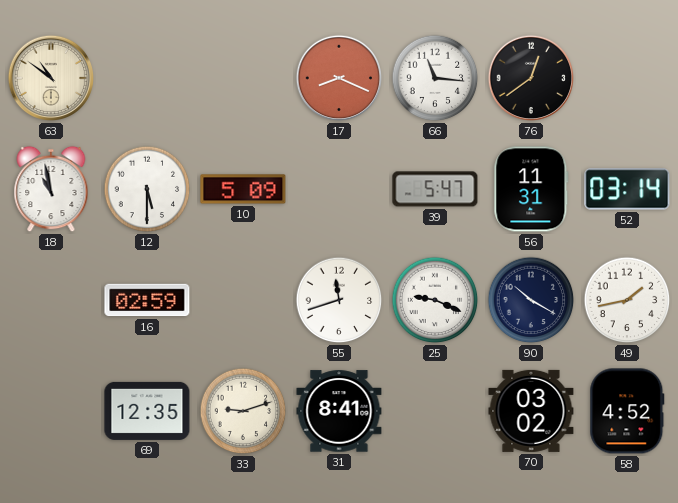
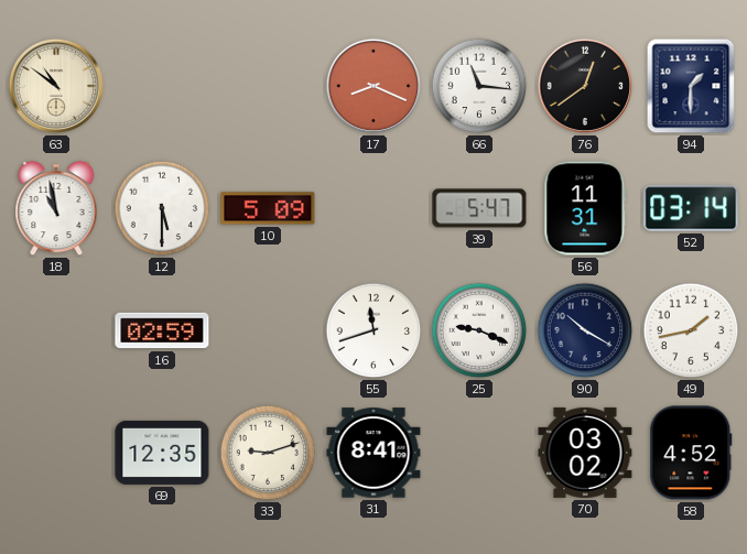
94: none -> 1:30 (691, 86)
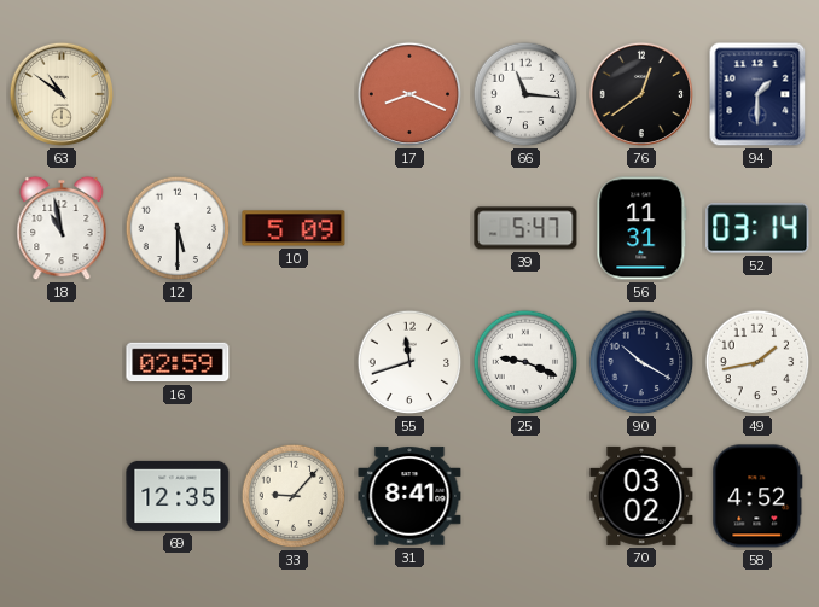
33: 9:12 -> 9:07 (294, 496)
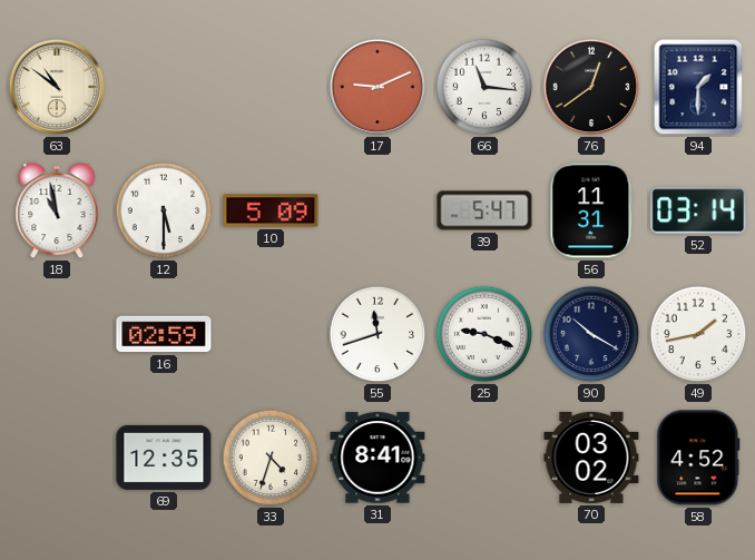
17: 8:19 -> 9:11 (377, 87)
33: 9:07 -> 4:33 (271, 458)
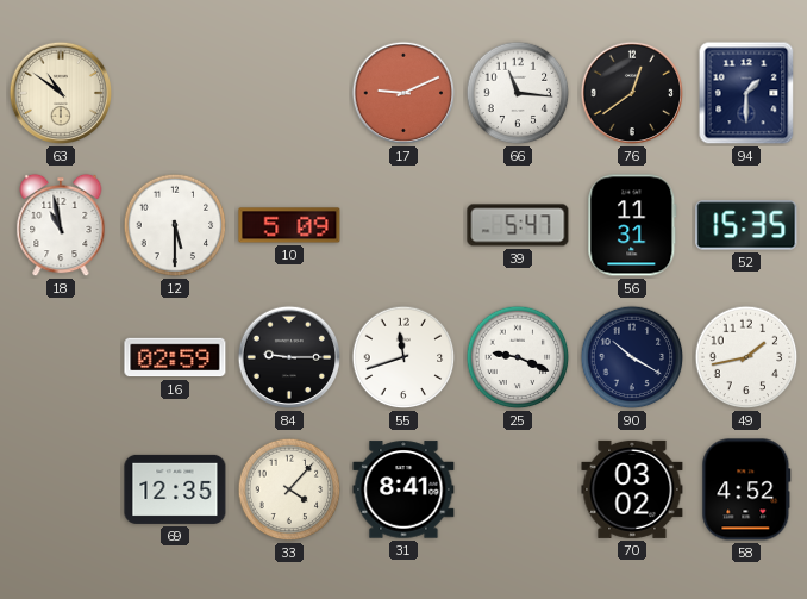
52: 03:14 -> 15:35 (746, 225)
84: none -> 9:15 (289, 357)
33: 4:33 -> 4:07 (289, 489)
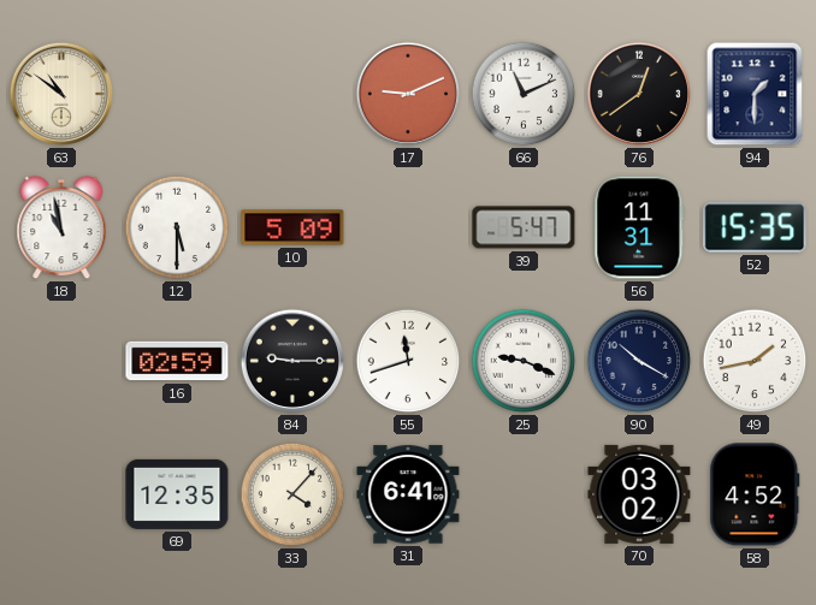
66: 11:16 -> 11:11 (524, 94)
31: 8:41 -> 6:41 (408, 494)
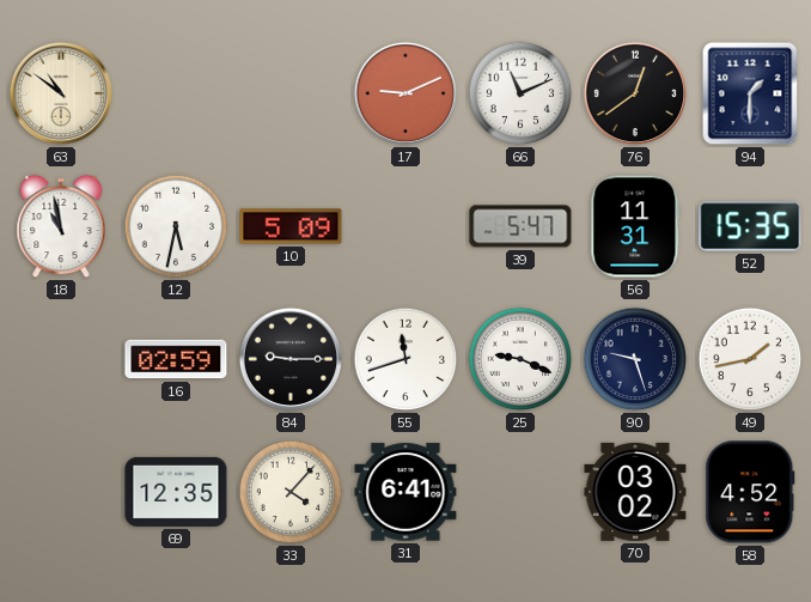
12: 5:30 -> 5:32 (176, 226)
90: 10:20 -> 9:27 (635, 359)
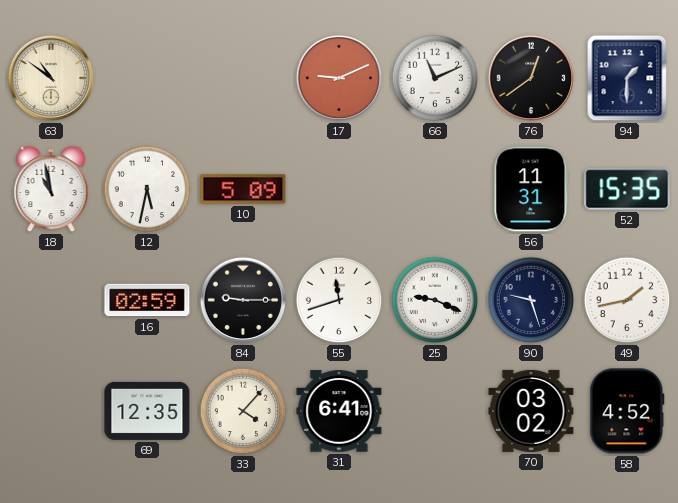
39: 5:47 -> none (520, 226)
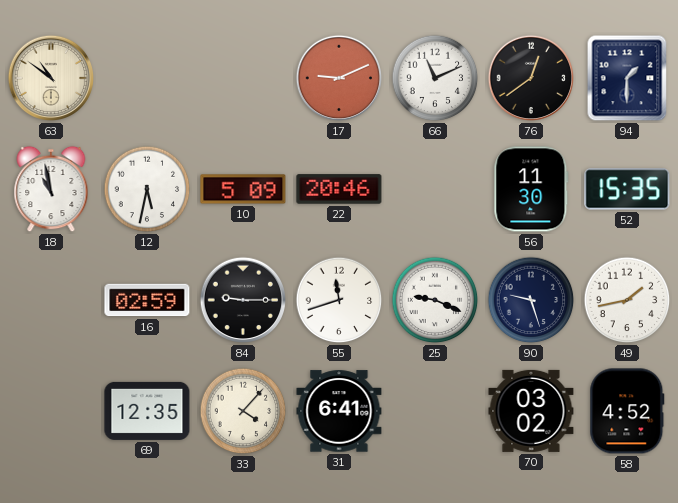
22: none -> 20:46 (339, 189)
56: 11:31 -> 11:30 (531, 189)
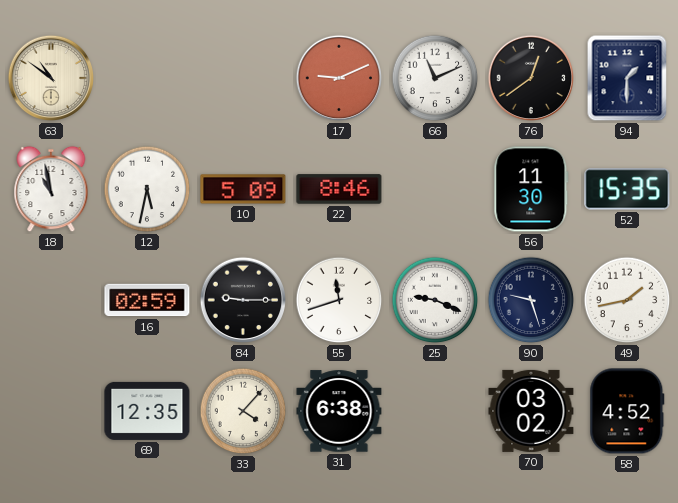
22: 20:46 -> 8:46 (339, 189)
31: 6:41 -> 6:38 (339, 411)
